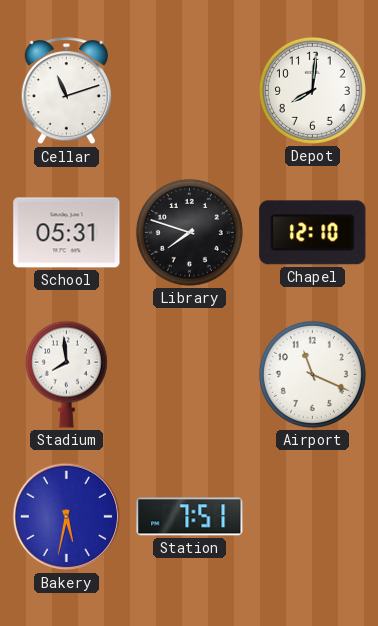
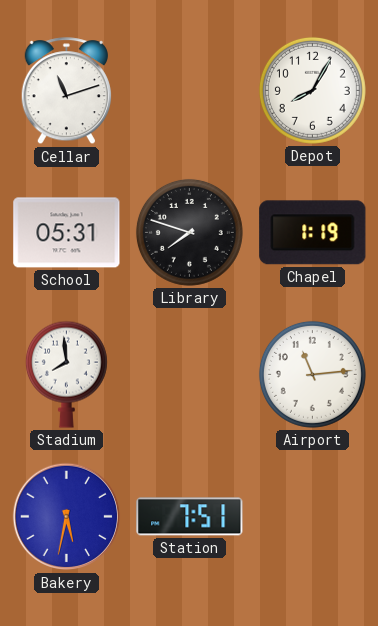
Depot: 8:01 -> 8:05 (312, 90)
Chapel: 12:10 -> 1:19 (313, 233)
Airport: 11:19 -> 11:14 (312, 374)
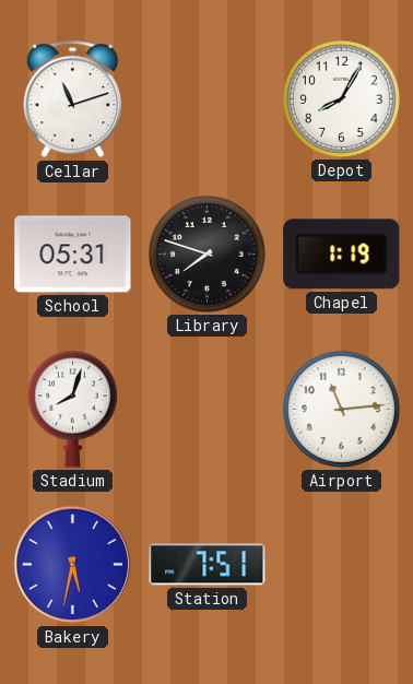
Stadium: 7:59 -> 8:03 (72, 409)
